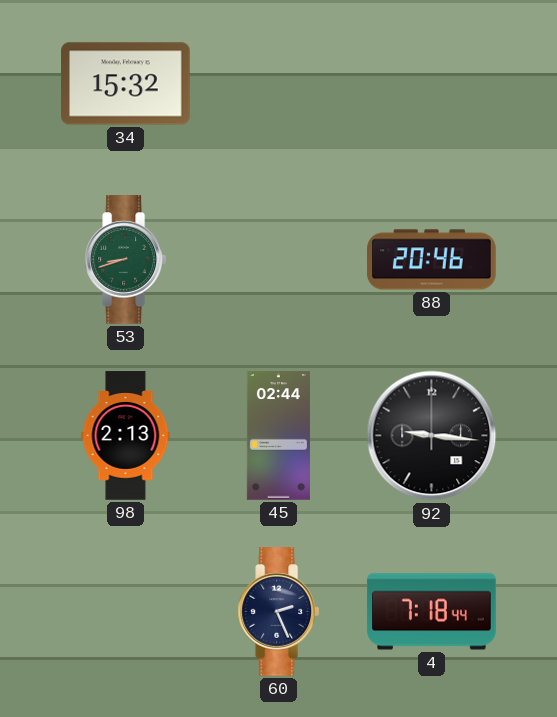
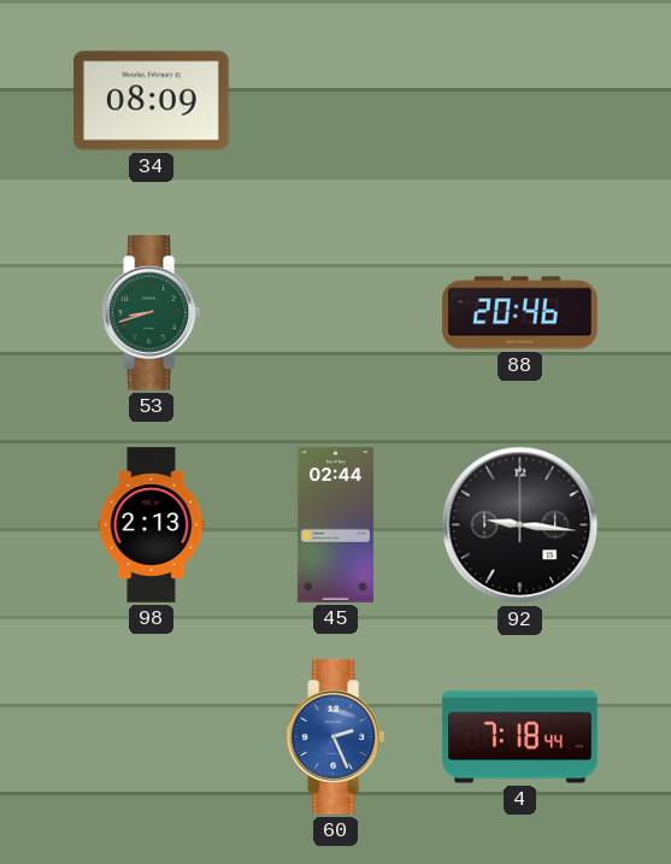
34: 15:32 -> 08:09 (152, 101)
60 dial: navy -> blue (335, 737)
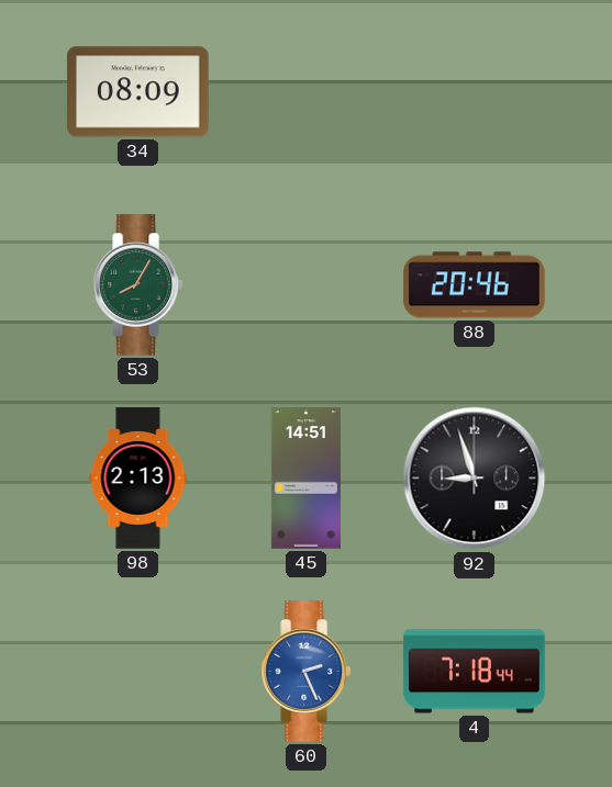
53: 8:42 -> 8:05 (137, 285)
45: 02:44 -> 14:51 (305, 479)
92: 9:16 -> 8:57 (475, 479)
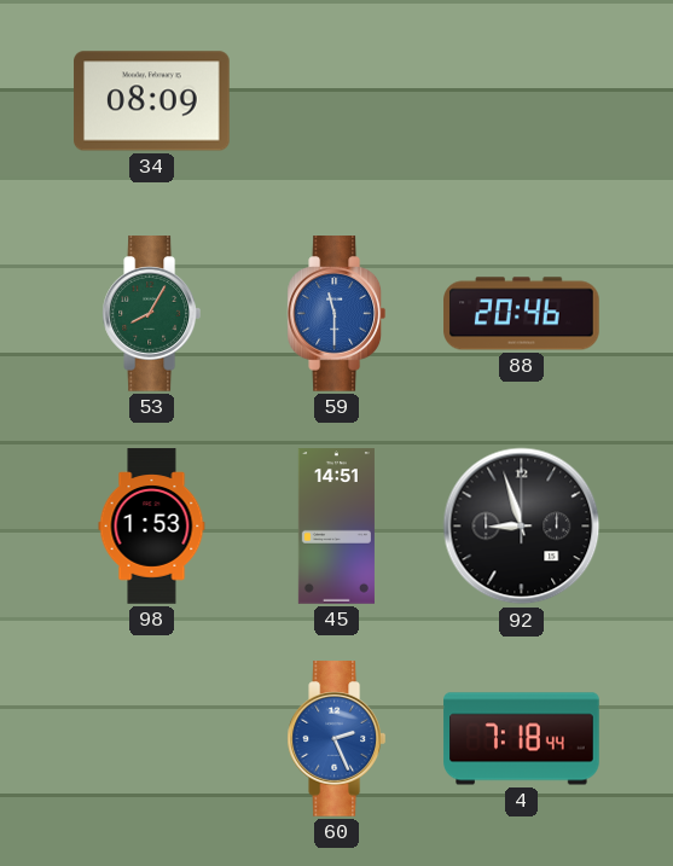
59: none -> 11:30 (336, 314)
98: 2:13 -> 1:53 (152, 527)
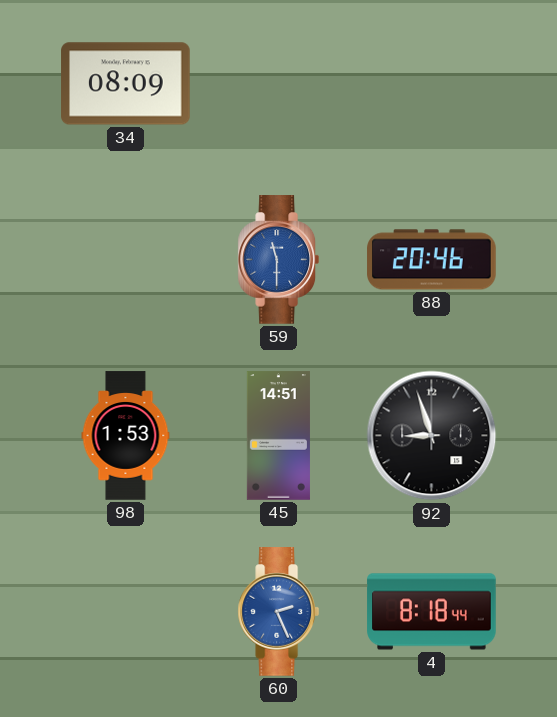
53: 8:05 -> none (151, 314)
4: 7:18 -> 8:18 (432, 612)
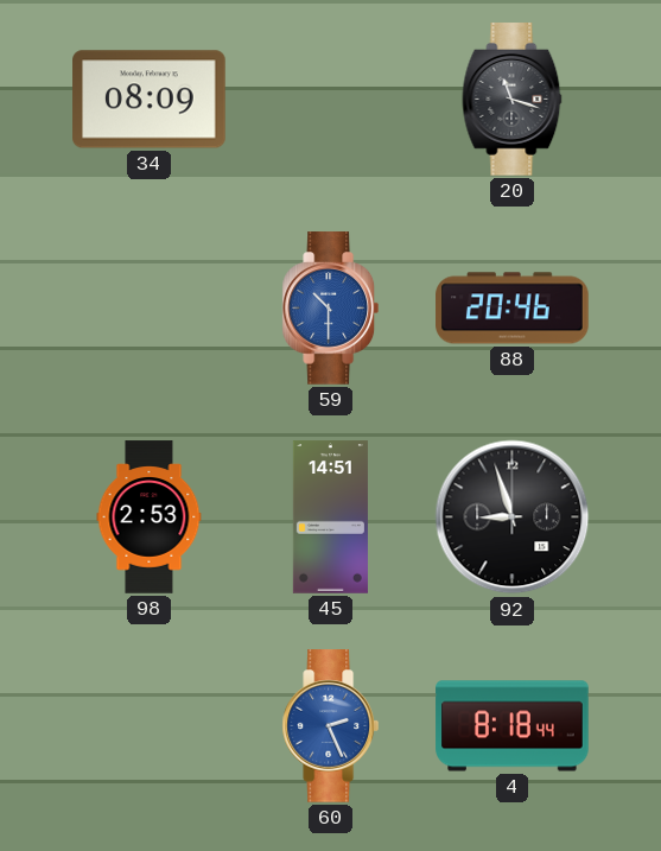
20: none -> 11:18 (513, 100)
59: 11:30 -> 10:30 (330, 309)
98: 1:53 -> 2:53 (150, 517)
